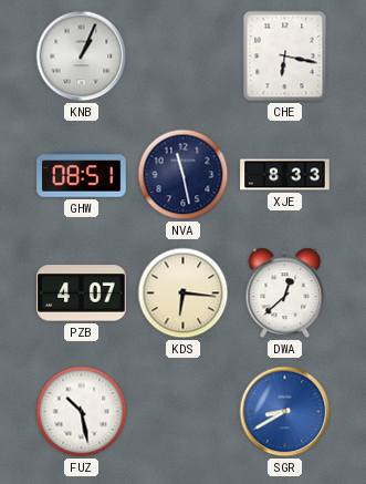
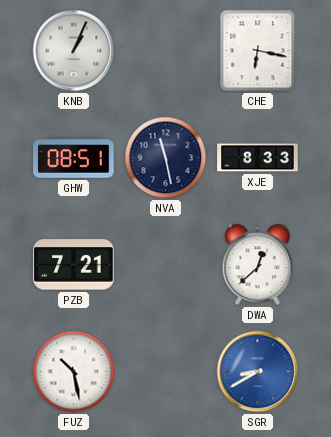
PZB: 4:07 -> 7:21 (74, 265)
KDS: 6:16 -> none (184, 294)
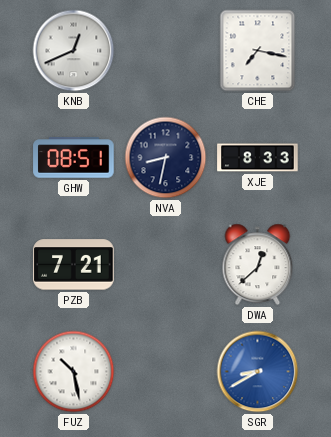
KNB: 1:04 -> 12:41 (74, 51)
CHE: 6:17 -> 7:17 (258, 51)
NVA: 11:28 -> 8:32 (166, 158)
